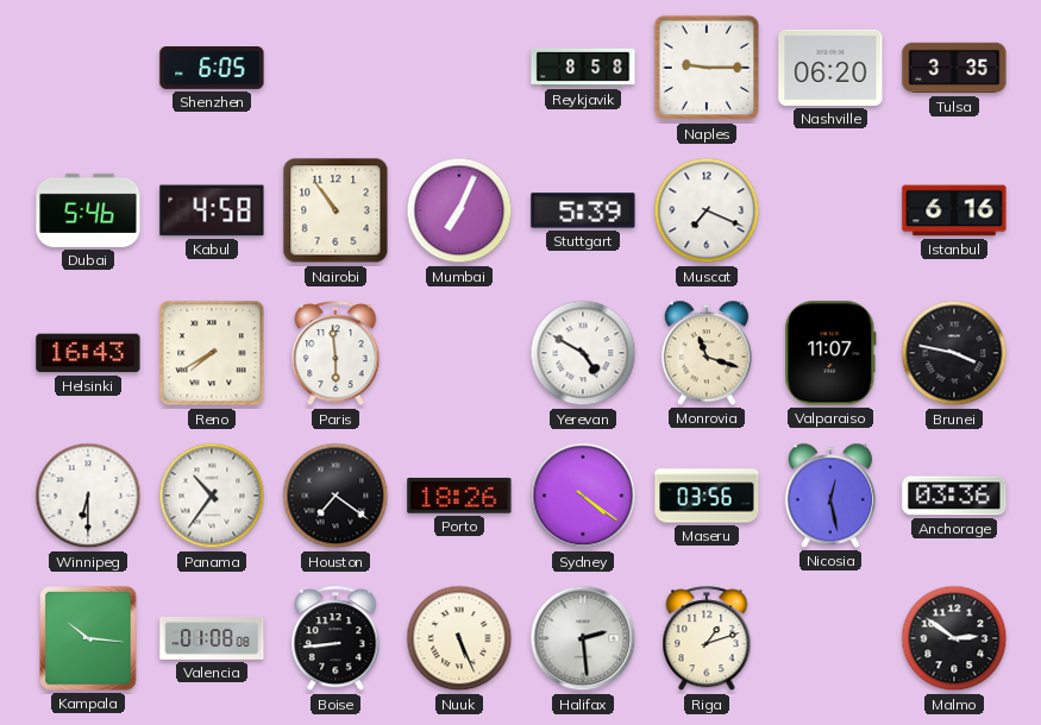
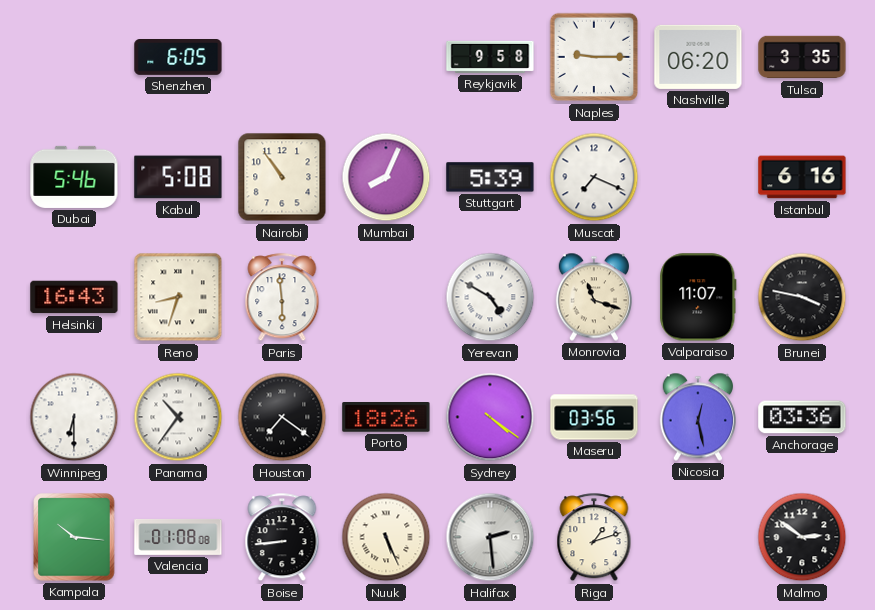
Reykjavik: 8:58 -> 9:58 (490, 57)
Kabul: 4:58 -> 5:08 (178, 177)
Mumbai: 7:04 -> 8:04 (386, 177)
Reno: 7:40 -> 8:33 (178, 297)
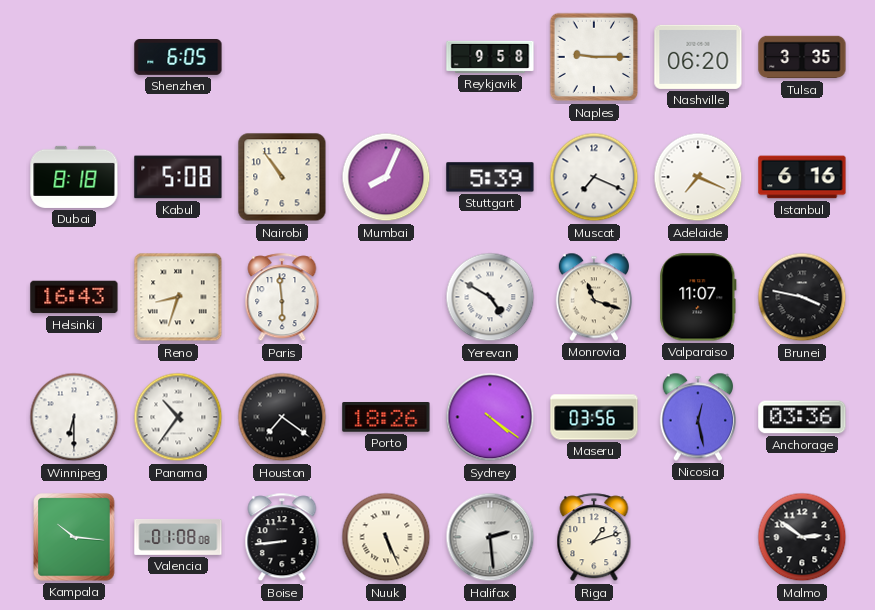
Dubai: 5:46 -> 8:18 (74, 177)
Adelaide: none -> 7:19 (698, 177)
